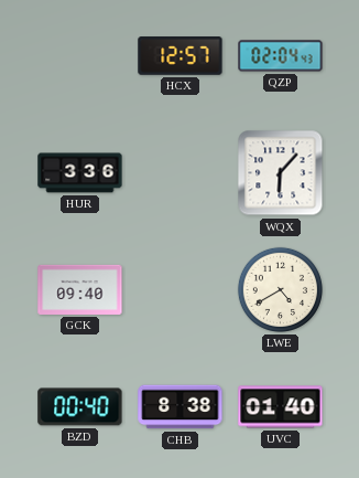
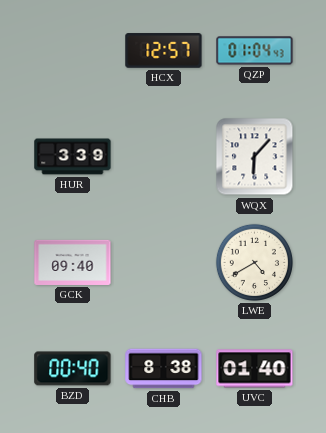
QZP: 02:04 -> 01:04 (255, 51)
HUR: 3:36 -> 3:39 (73, 157)
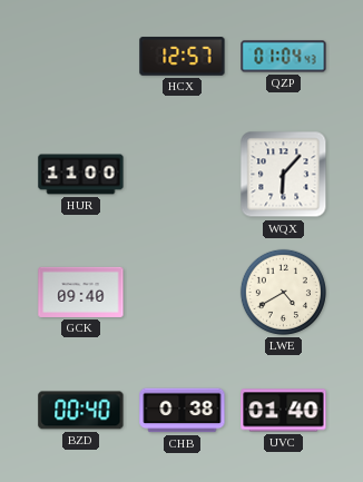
HUR: 3:39 -> 11:00 (81, 175)
CHB: 8:38 -> 0:38 (183, 411)
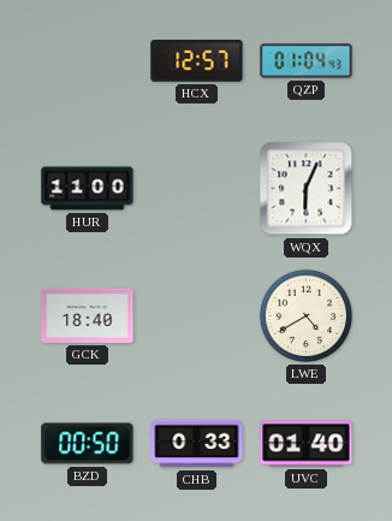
WQX: 6:07 -> 6:04 (307, 189)
GCK: 09:40 -> 18:40 (88, 315)
BZD: 00:40 -> 00:50 (88, 444)
CHB: 0:38 -> 0:33 (197, 444)
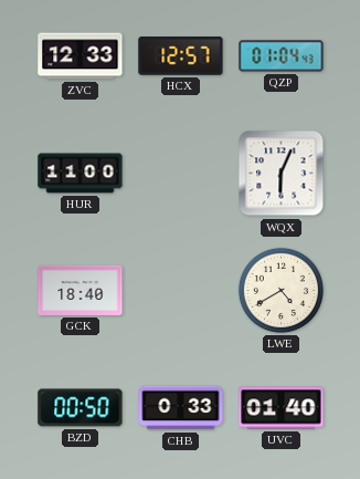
ZVC: none -> 12:33 (81, 56)
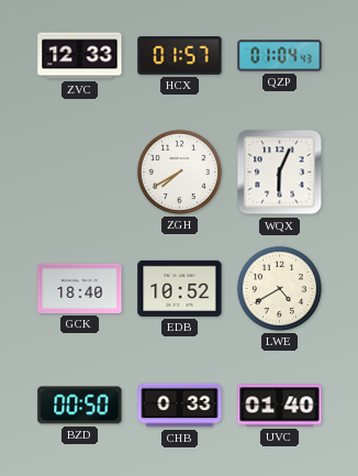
HCX: 12:57 -> 01:57 (180, 56)
HUR: 11:00 -> none (81, 174)
ZGH: none -> 7:40 (179, 171)
EDB: none -> 10:52 (180, 288)
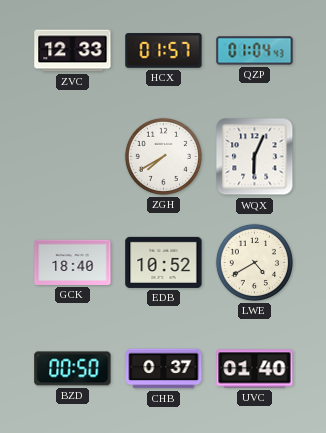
CHB: 0:33 -> 0:37 (164, 369)
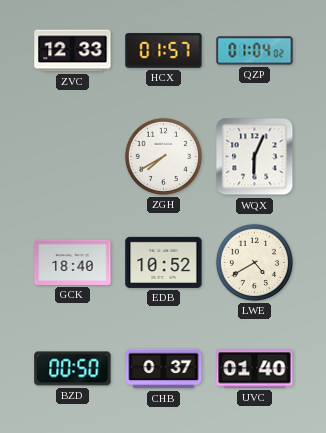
QZP: 01:04:43 -> 01:04:02 (255, 51)
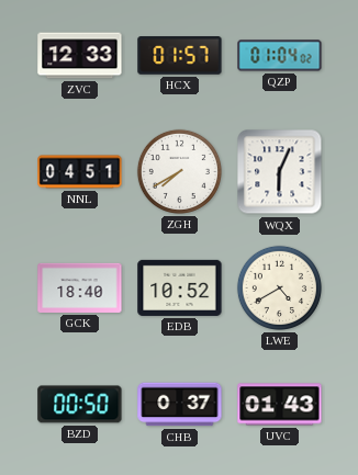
NNL: none -> 04:51 (80, 172)
UVC: 01:40 -> 01:43 (280, 405)
